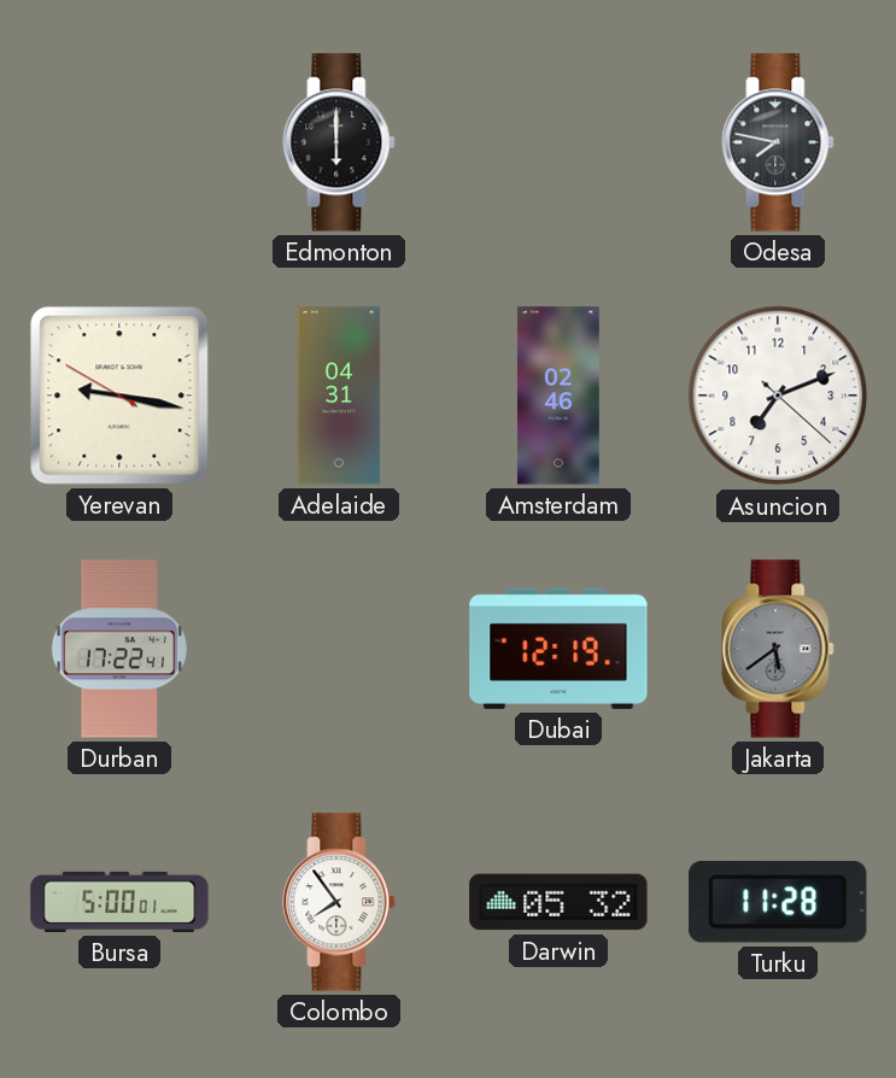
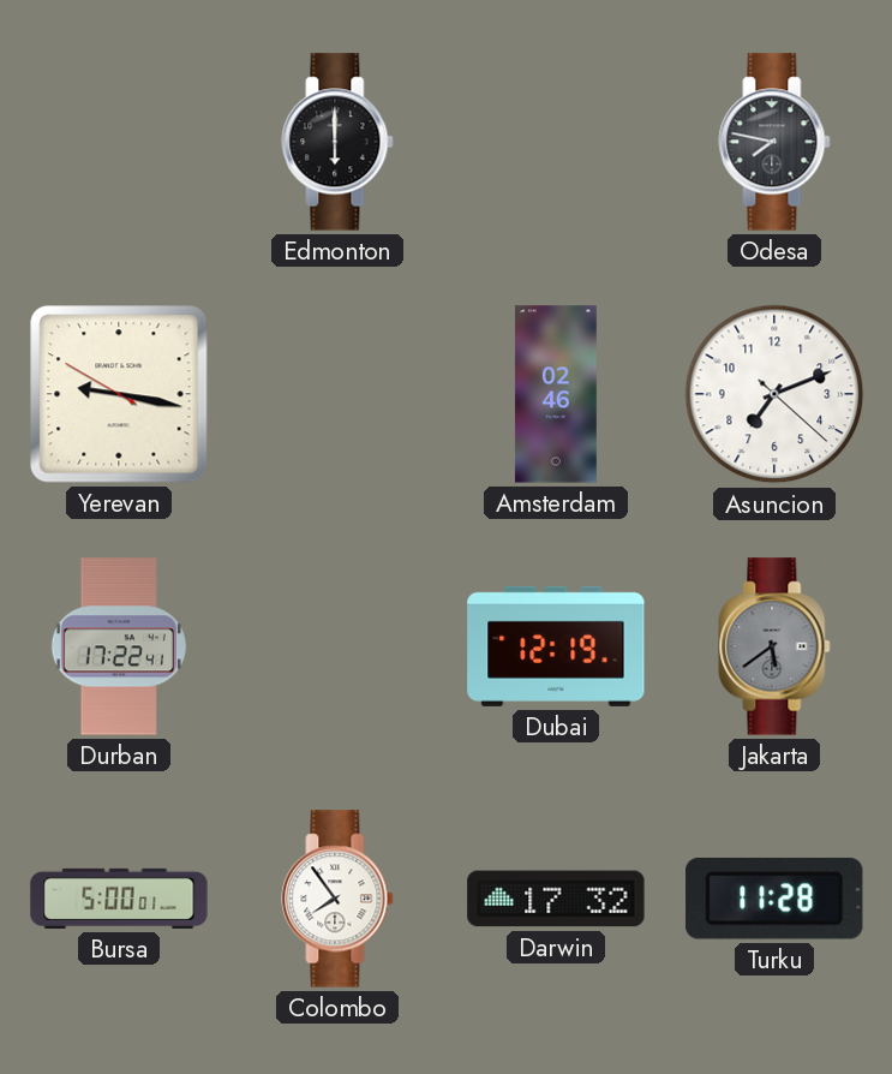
Adelaide: 04:31 -> none (339, 396)
Darwin: 05:32 -> 17:32 (556, 899)
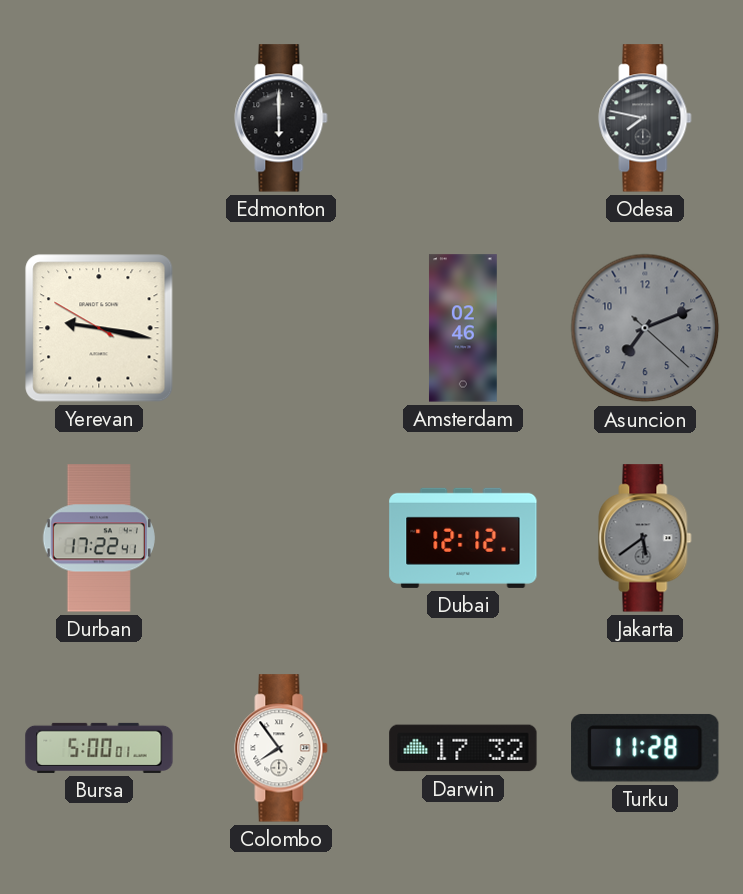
Asuncion dial: white -> grey (645, 328)
Dubai: 12:19 -> 12:12 (463, 538)
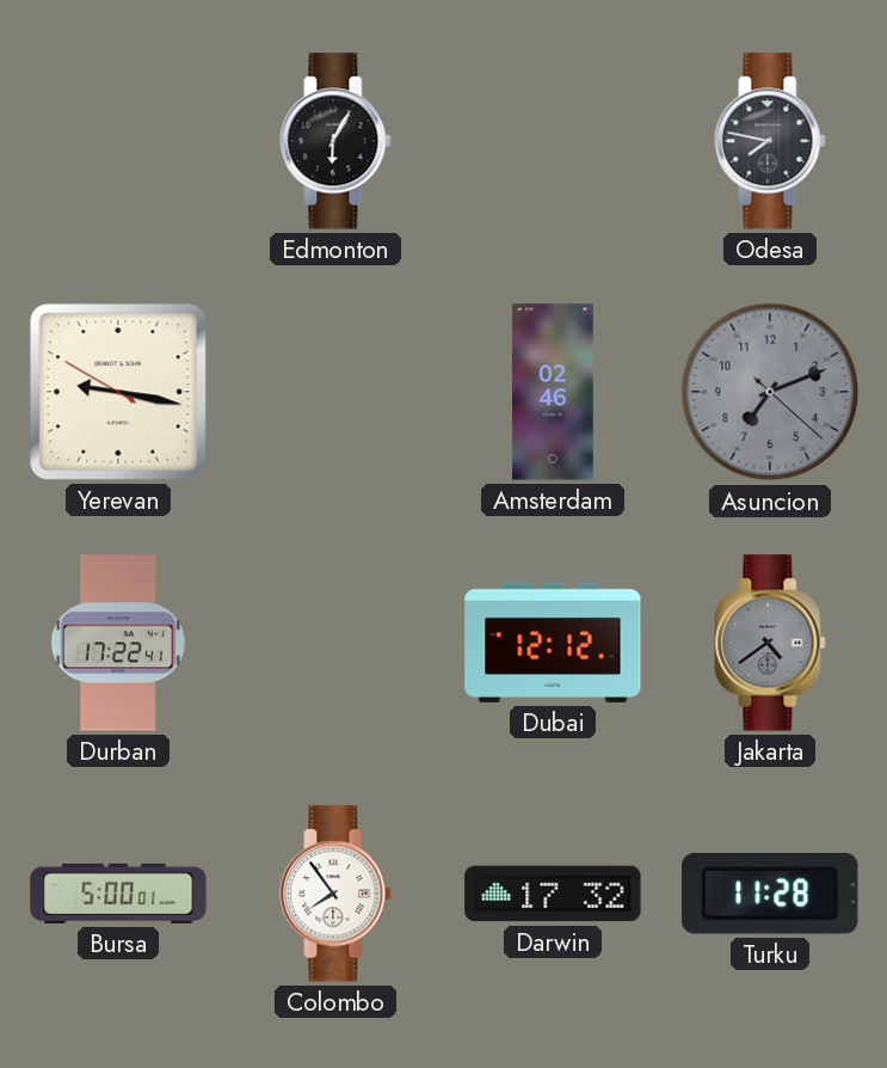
Edmonton: 6:00 -> 6:05 (335, 141)
Jakarta: 5:39 -> 4:39 (770, 643)
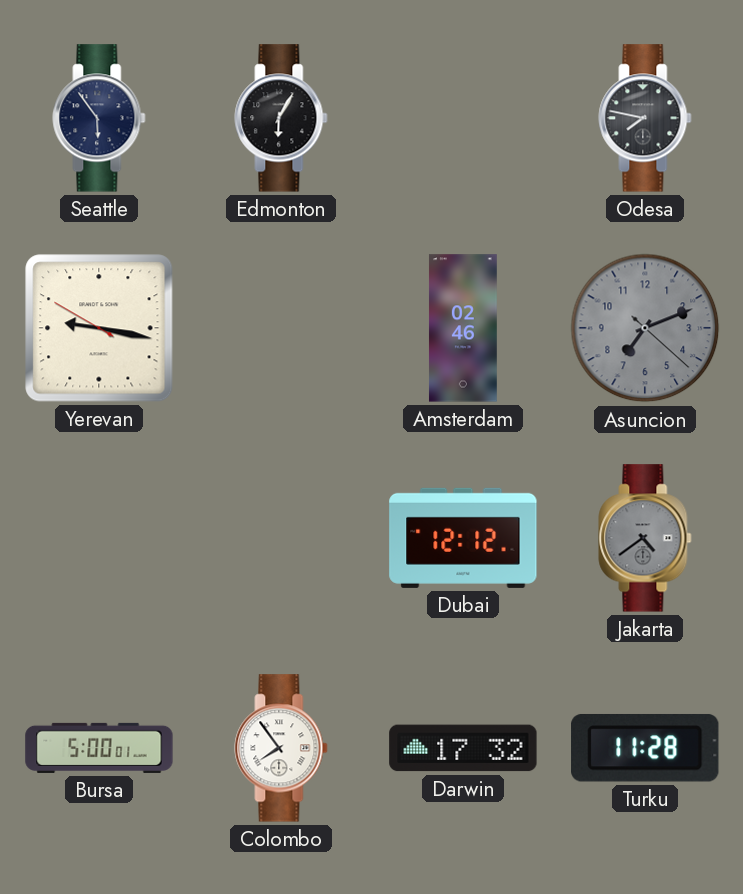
Seattle: none -> 5:54 (99, 118)
Durban: 17:22 -> none (118, 643)
